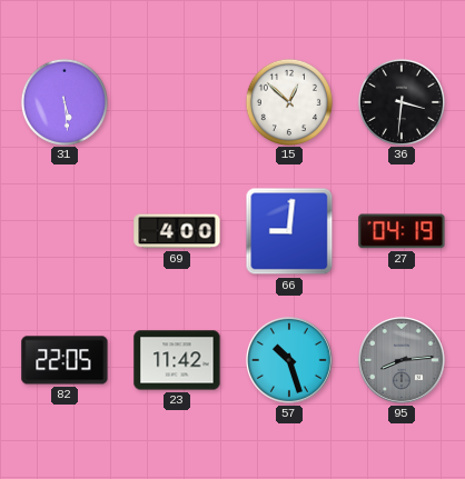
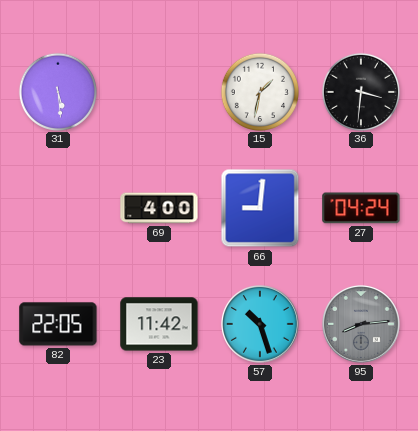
15: 12:52 -> 1:32 (259, 91)
27: 04:19 -> 04:24 (361, 208)
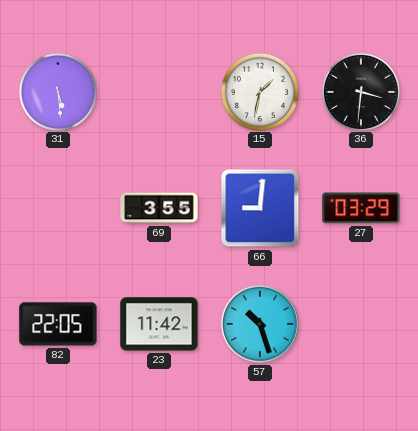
69: 4:00 -> 3:55 (159, 208)
27: 04:24 -> 03:29 (361, 208)
95: 8:14 -> none (361, 324)
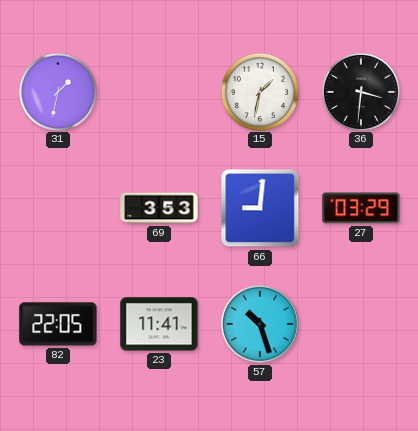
31: 5:29 -> 1:32 (57, 91)
69: 3:55 -> 3:53 (159, 208)
23: 11:42 -> 11:41 (159, 324)
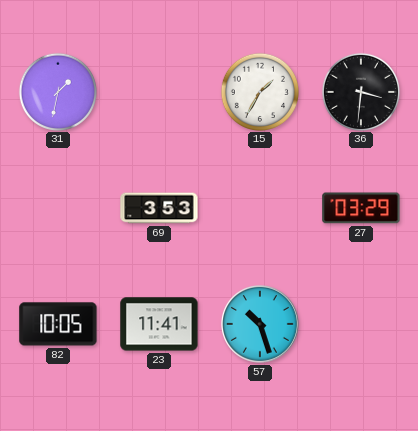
15: 1:32 -> 1:35 (259, 91)
66: 9:01 -> none (260, 208)
82: 22:05 -> 10:05 (58, 324)
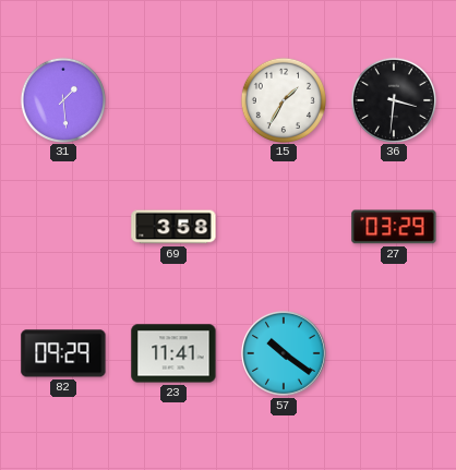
31: 1:32 -> 1:29 (62, 99)
69: 3:53 -> 3:58 (173, 227)
82: 10:05 -> 09:29 (63, 353)
57: 10:27 -> 10:21 (284, 353)
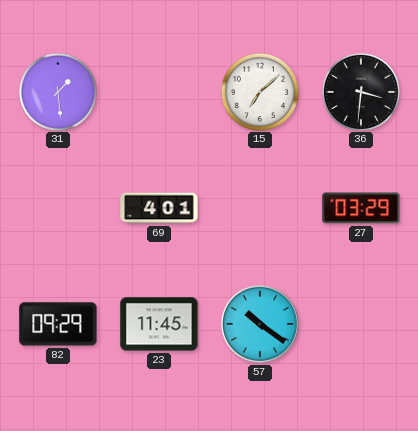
15: 1:35 -> 7:08 (259, 91)
69: 3:58 -> 4:01 (159, 208)
23: 11:41 -> 11:45 (159, 324)
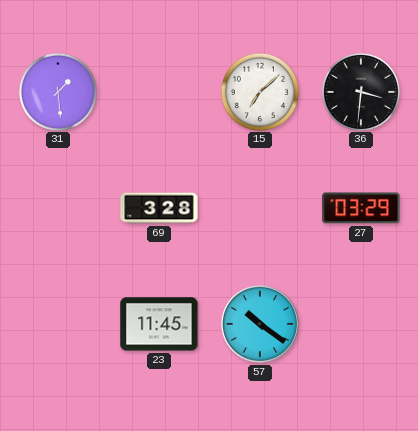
69: 4:01 -> 3:28 (159, 208)
82: 09:29 -> none (58, 324)
